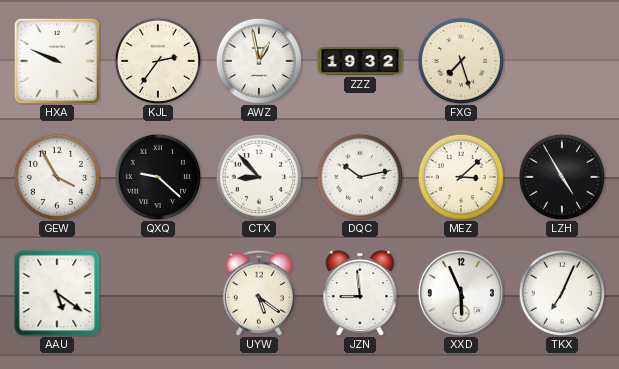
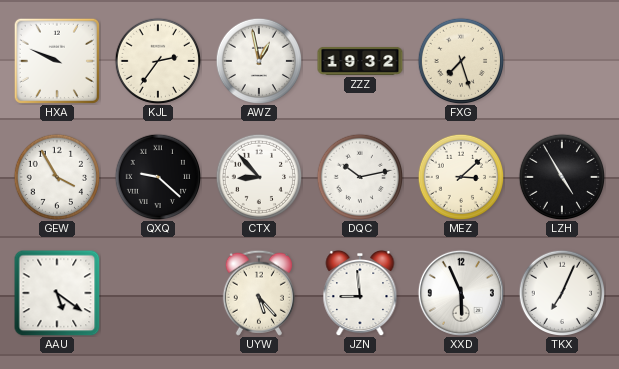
UYW: 5:21 -> 5:23 (259, 293)
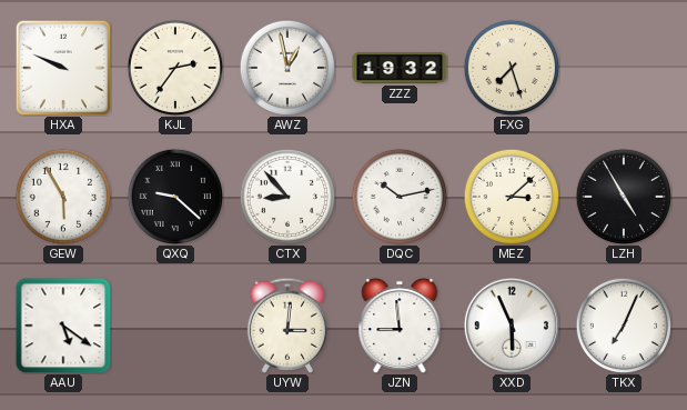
GEW: 3:55 -> 5:55 (62, 196)
UYW: 5:23 -> 3:01 (287, 326)
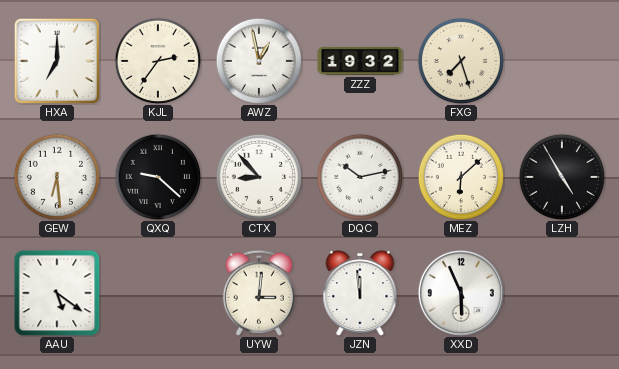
HXA: 9:49 -> 7:00 (57, 61)
GEW: 5:55 -> 6:29 (56, 176)
MEZ: 3:08 -> 6:08 (460, 176)
JZN: 8:59 -> 11:59 (360, 293)
TKX: 7:04 -> none (623, 324)
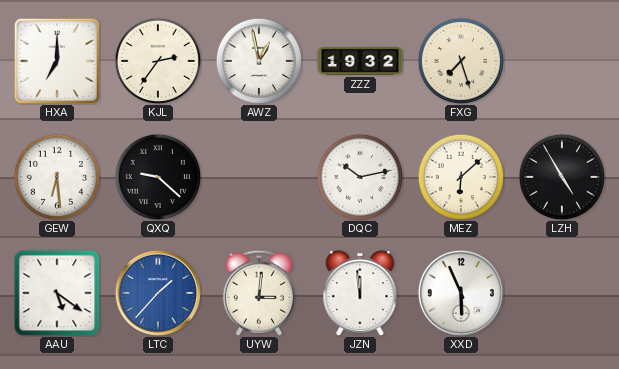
CTX: 8:53 -> none (258, 176)
LTC: none -> 1:37 (158, 293)
